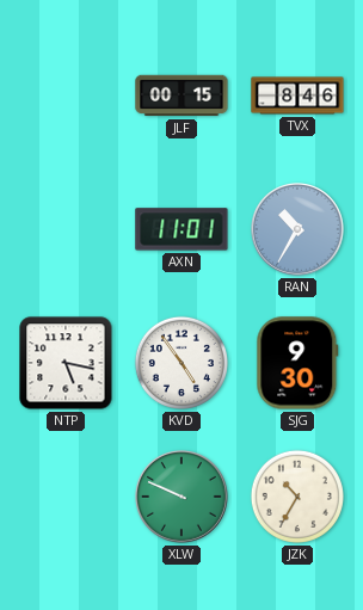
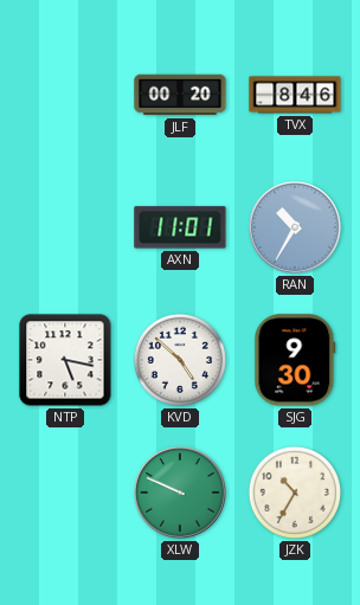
JLF: 00:15 -> 00:20 (180, 95)
KVD: 4:54 -> 4:52 (180, 360)
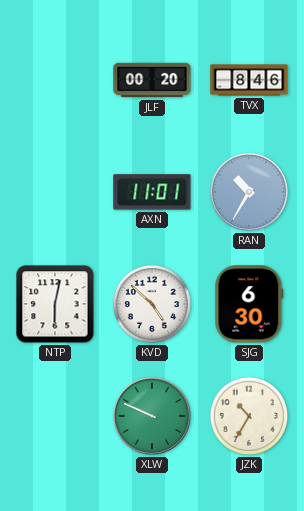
NTP: 5:17 -> 6:02 (55, 304)
SJG: 9:30 -> 6:30 (249, 304)
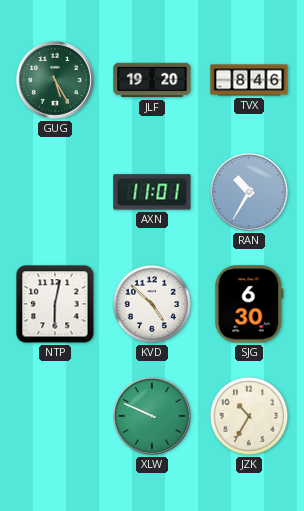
GUG: none -> 5:25 (56, 81)
JLF: 00:20 -> 19:20 (152, 80)
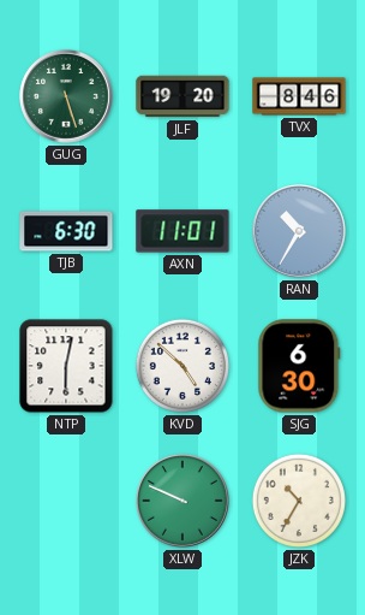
GUG: 5:25 -> 5:27 (67, 97)
TJB: none -> 6:30 (66, 231)
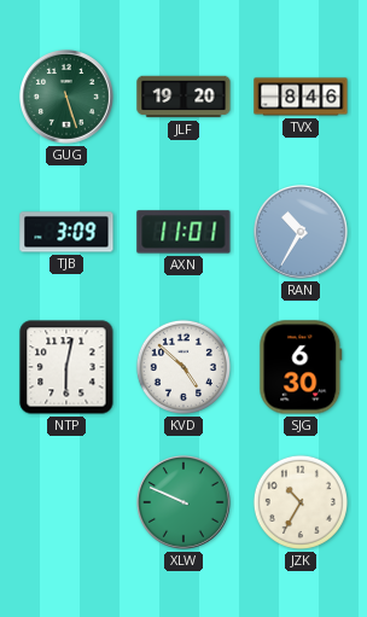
TJB: 6:30 -> 3:09 (66, 232)
